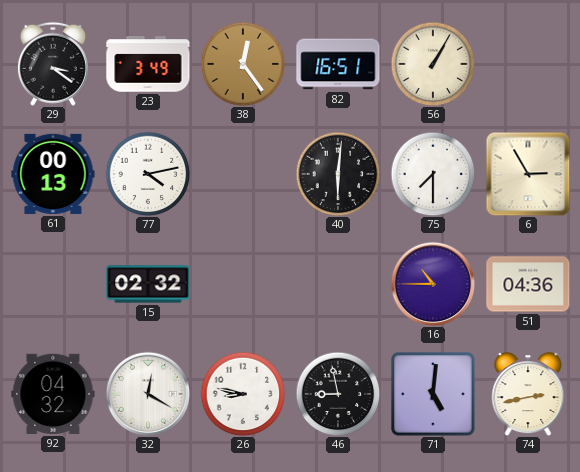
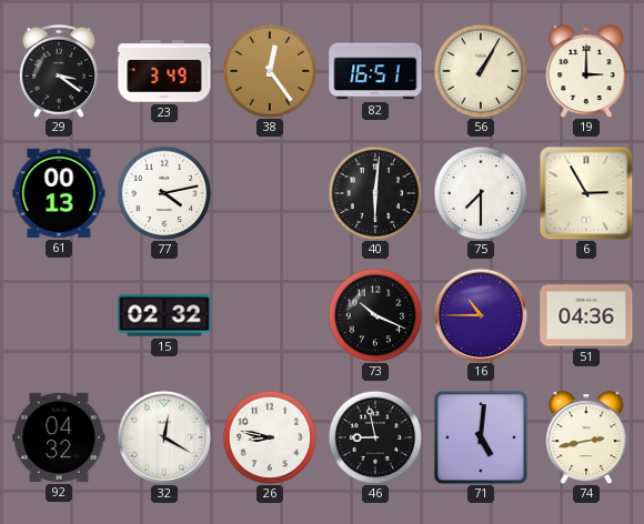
19: none -> 3:00 (586, 71)
73: none -> 10:19 (375, 315)
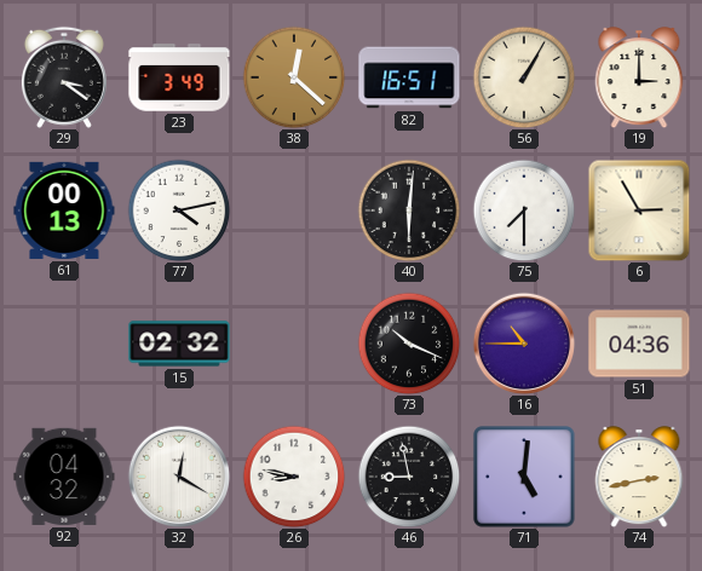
38: 12:24 -> 12:22 (294, 77)
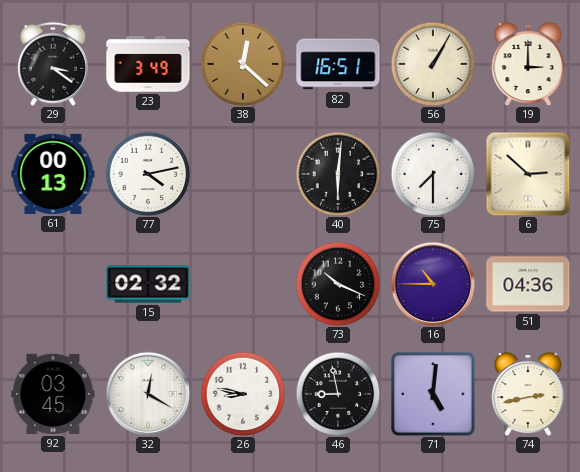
6: 2:55 -> 2:52 (528, 174)
92: 04:32 -> 03:45 (53, 394)
